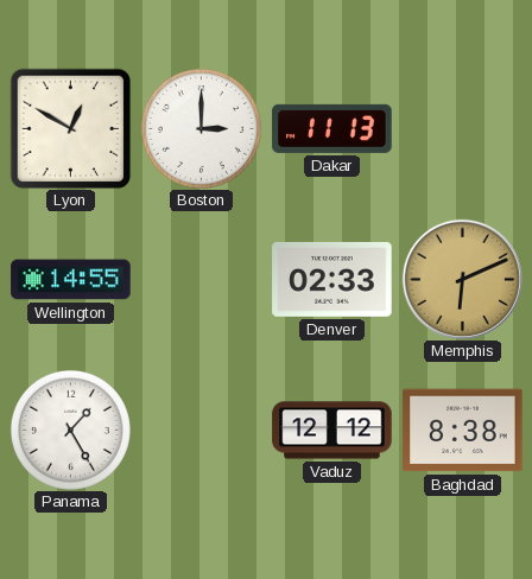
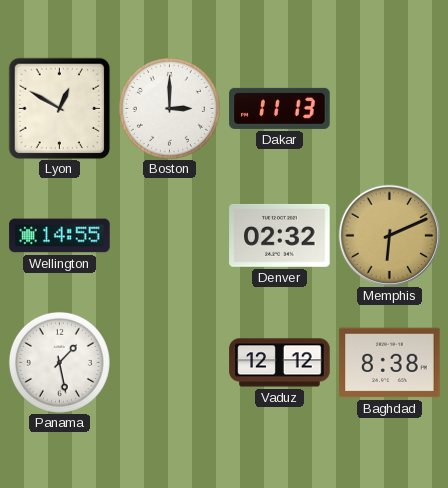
Denver: 02:33 -> 02:32 (280, 235)
Panama: 1:25 -> 1:28 (59, 362)
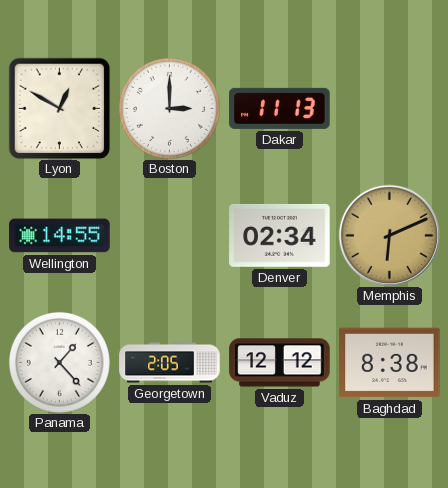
Denver: 02:32 -> 02:34 (280, 235)
Panama: 1:28 -> 1:23 (59, 362)
Georgetown: none -> 2:05 (170, 363)
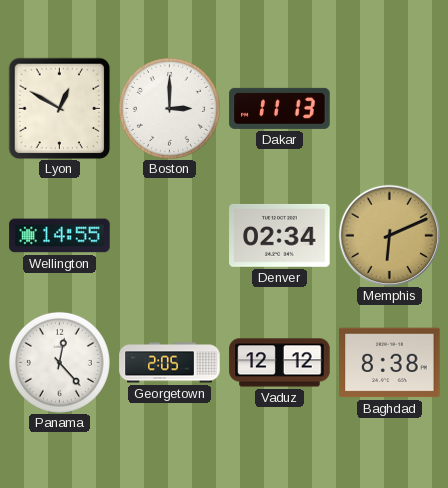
Panama: 1:23 -> 12:23 (59, 362)
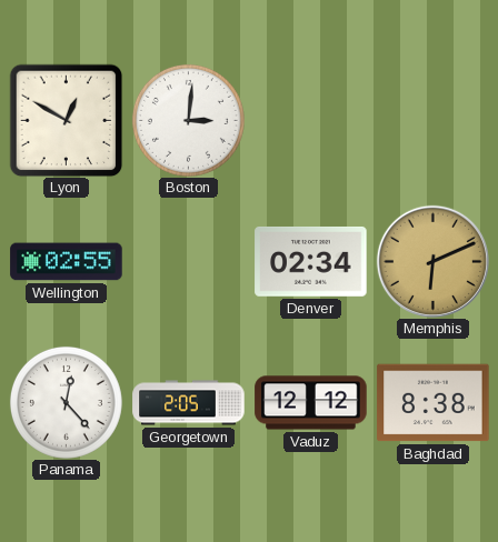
Boston: 3:00 -> 3:01 (188, 120)
Dakar: 11:13 -> none (280, 108)
Wellington: 14:55 -> 02:55 (67, 262)
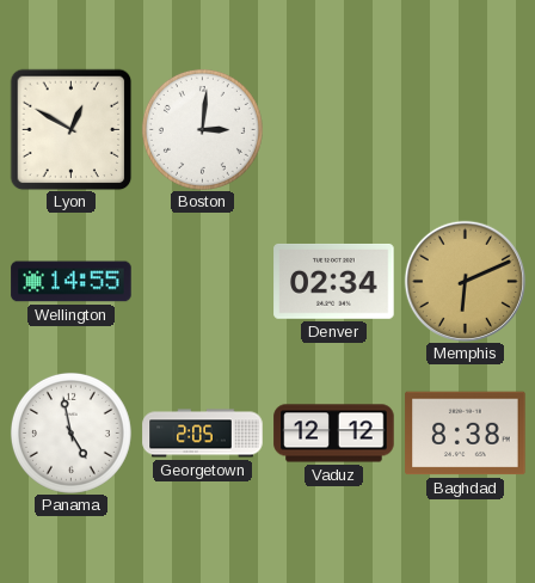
Wellington: 02:55 -> 14:55 (72, 282)
Panama: 12:23 -> 4:58 (70, 432)
